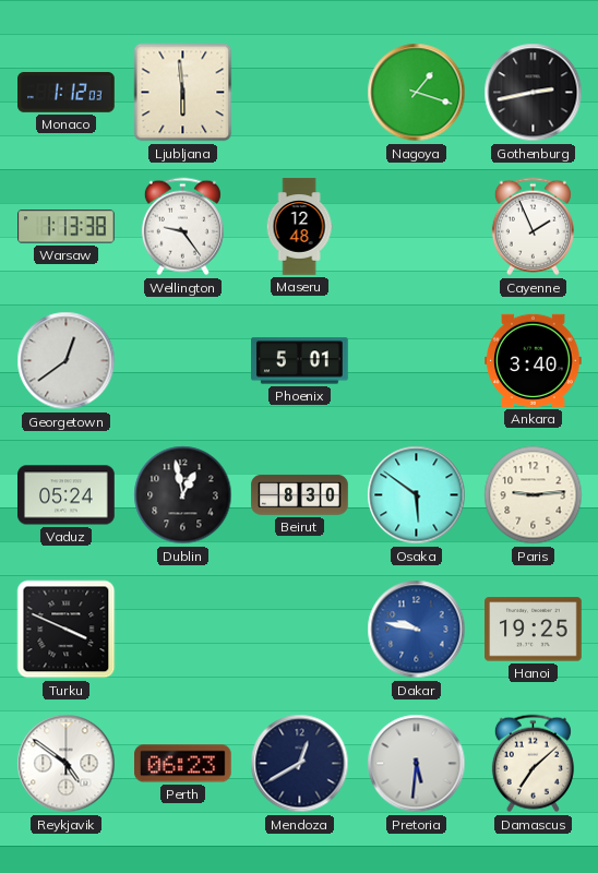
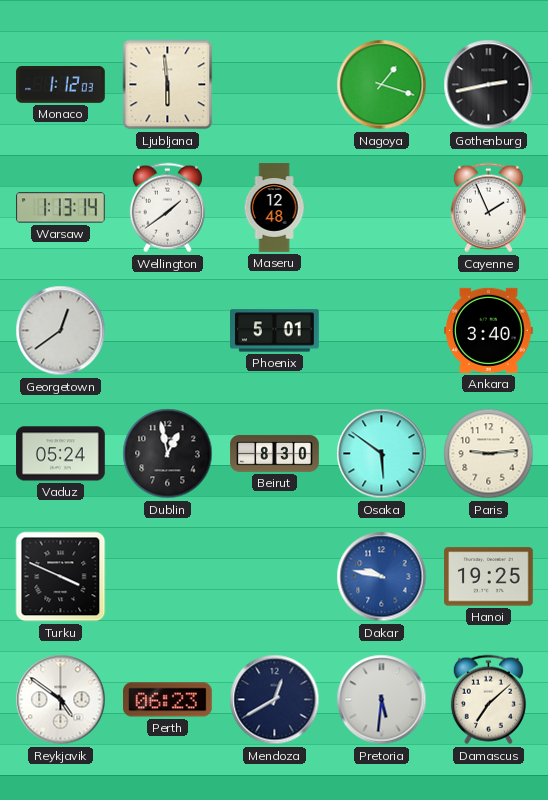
Warsaw: 1:13:38 -> 1:13:14 (61, 208)
Wellington: 9:24 -> 1:39 (167, 208)
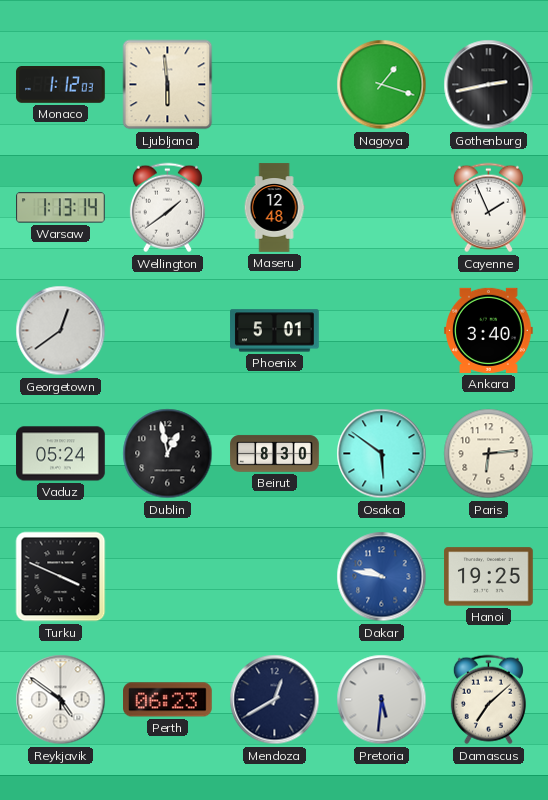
Paris: 9:14 -> 6:14 (489, 454)
